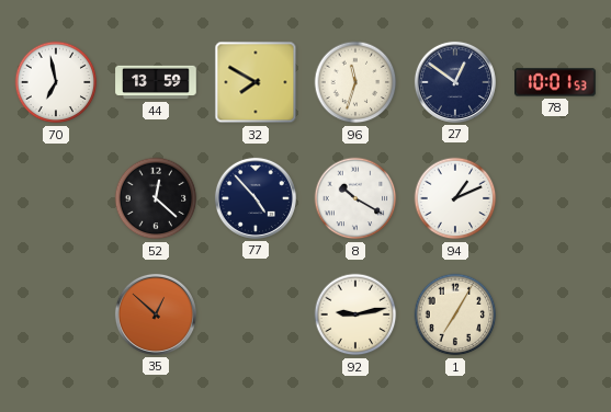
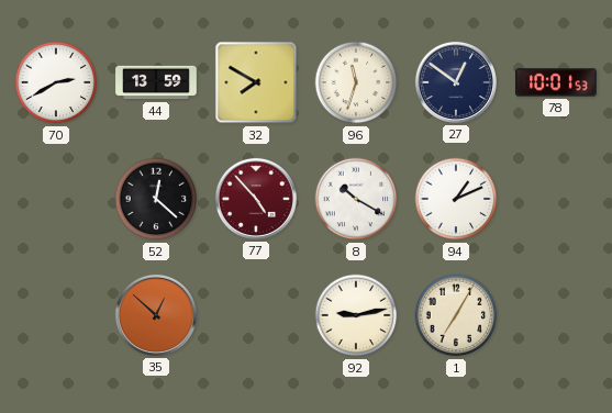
70: 6:58 -> 2:40 (56, 82)
77 dial: navy -> burgundy (256, 199)
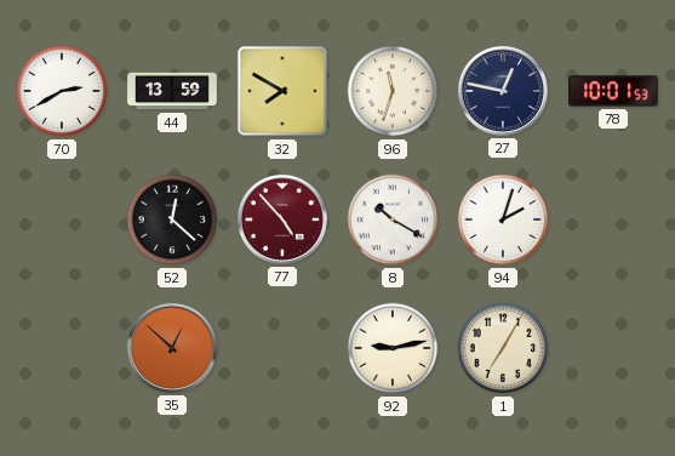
27: 12:51 -> 12:47 (503, 91)
94: 1:11 -> 2:03 (503, 220)
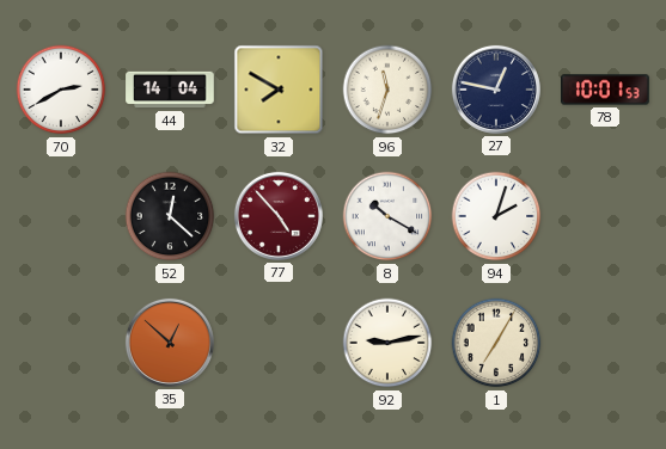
44: 13:59 -> 14:04 (170, 90)
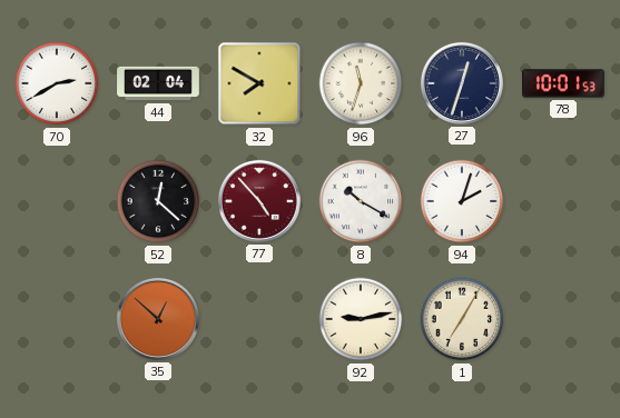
44: 14:04 -> 02:04 (158, 83)
27: 12:47 -> 12:33 (462, 83)
